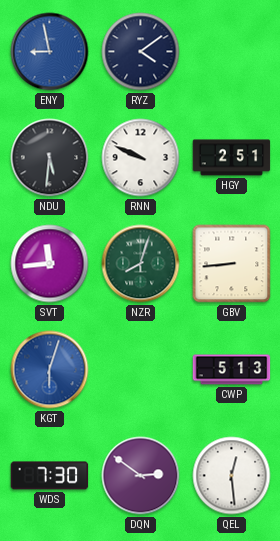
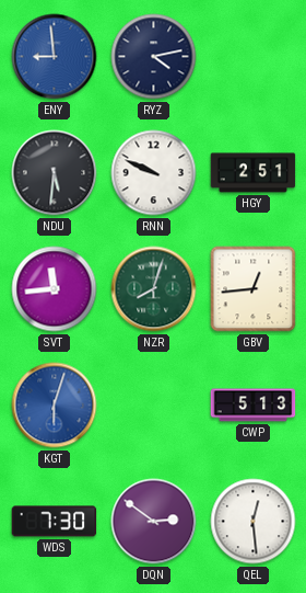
ENY: 8:58 -> 8:59 (55, 57)
RYZ: 4:09 -> 4:13 (154, 57)
GBV: 8:44 -> 12:44 (254, 289)
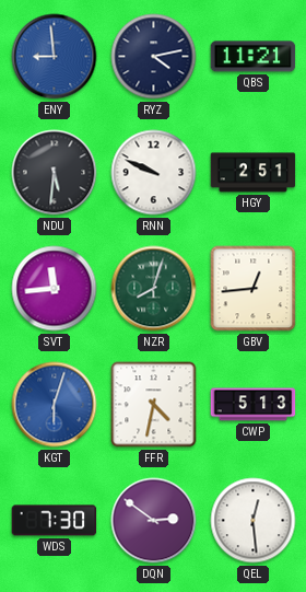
QBS: none -> 11:21 (254, 57)
FFR: none -> 4:32 (154, 405)
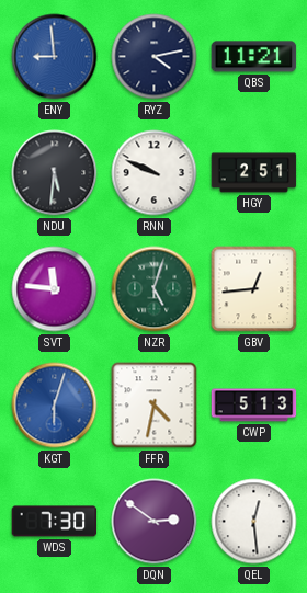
SVT: 11:44 -> 11:46 (55, 289)
NZR: 8:03 -> 5:03 (155, 289)
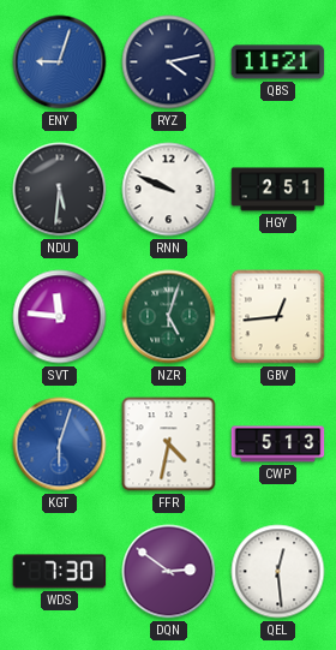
ENY: 8:59 -> 9:03 (60, 62)
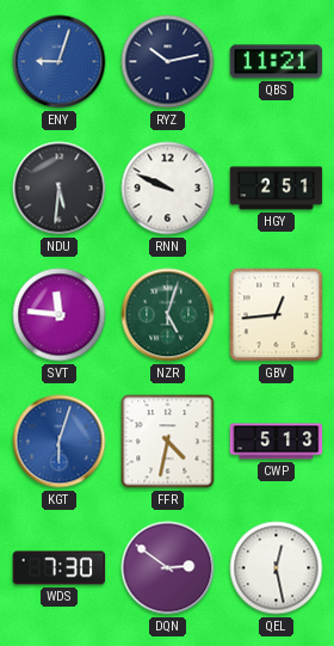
RYZ: 4:13 -> 10:13 (168, 62)
QEL: 12:29 -> 12:28 (277, 568)
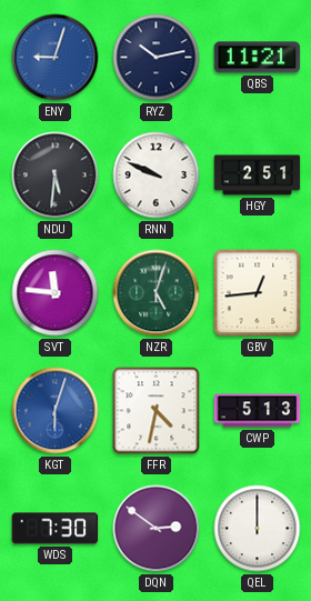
QEL: 12:28 -> 12:00 (258, 529)
